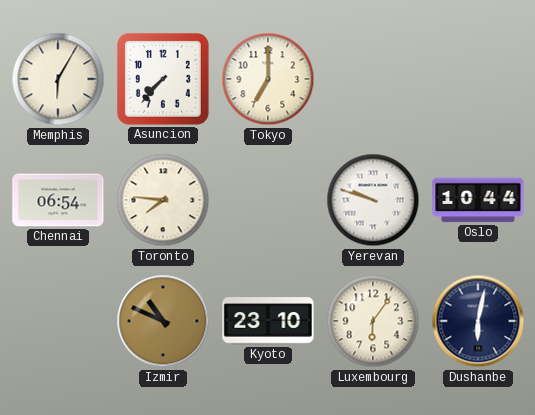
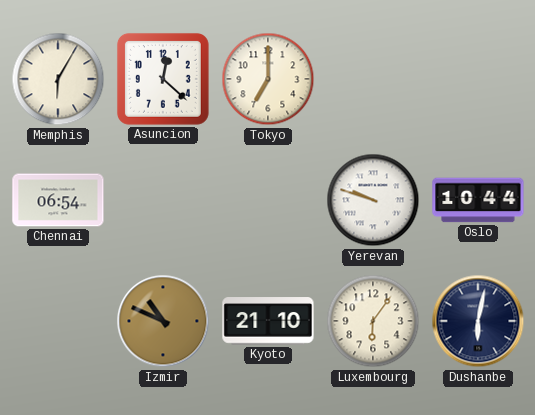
Asuncion: 7:37 -> 12:22 (163, 79)
Toronto: 7:46 -> none (163, 200)
Kyoto: 23:10 -> 21:10 (268, 321)
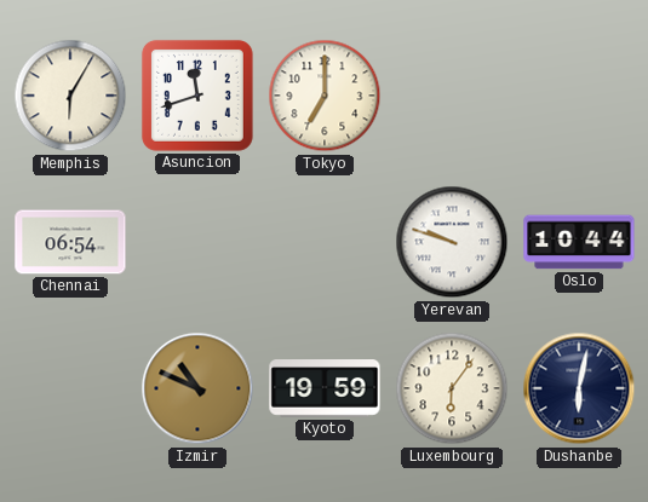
Asuncion: 12:22 -> 11:42 (197, 96)
Kyoto: 21:10 -> 19:59 (325, 388)
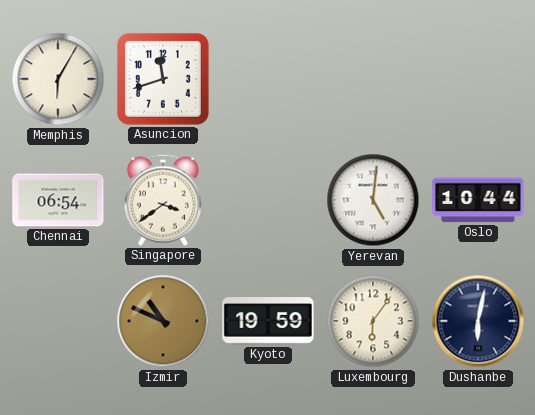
Tokyo: 7:00 -> none (325, 96)
Singapore: none -> 3:39 (163, 200)
Yerevan: 9:48 -> 5:01 (373, 200)
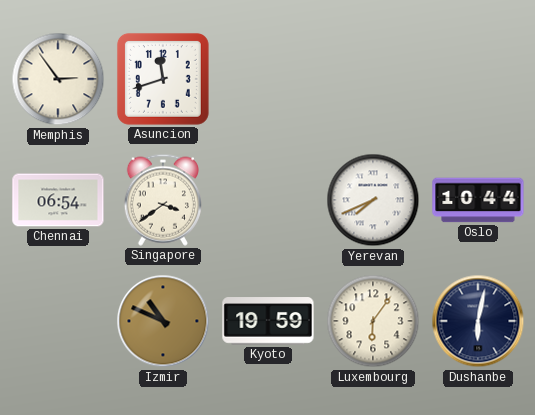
Memphis: 6:05 -> 2:54 (58, 79)
Yerevan: 5:01 -> 7:41 (373, 200)
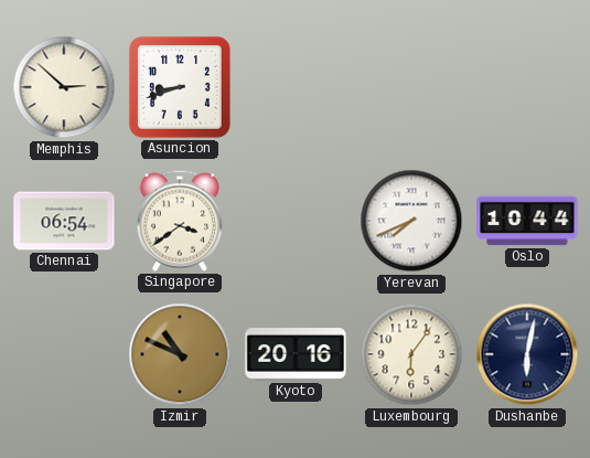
Memphis: 2:54 -> 2:52 (64, 87)
Asuncion: 11:42 -> 8:42 (180, 87)
Kyoto: 19:59 -> 20:16 (296, 354)
